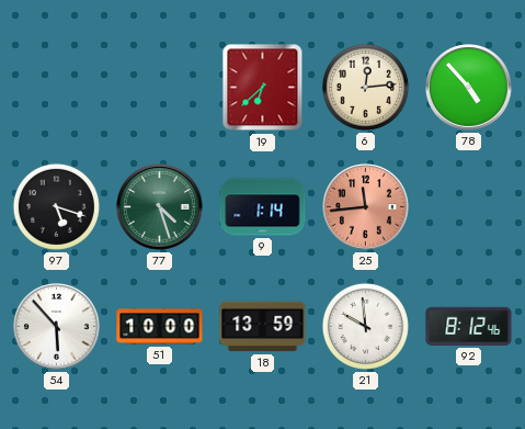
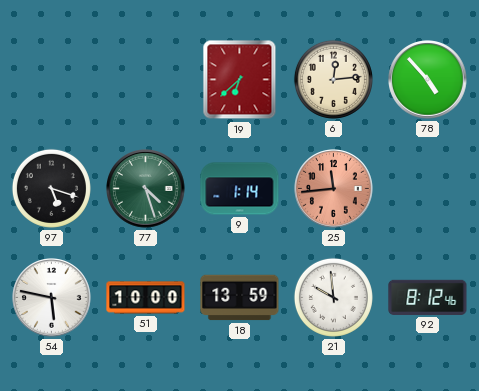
54: 5:53 -> 5:47 (52, 298)
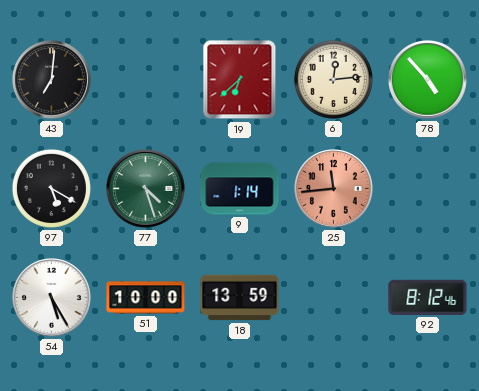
43: none -> 7:01 (52, 80)
97: 5:18 -> 5:20 (51, 188)
54: 5:47 -> 5:25 (52, 298)
21: 9:59 -> none (333, 297)
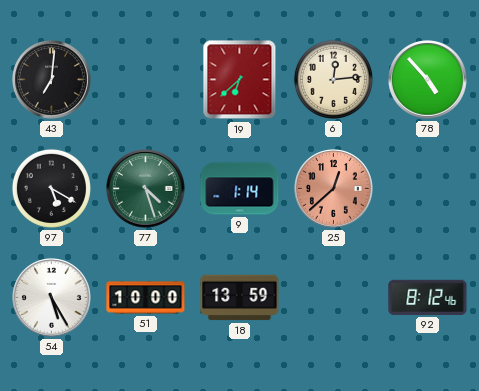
25: 11:44 -> 12:38 (334, 189)
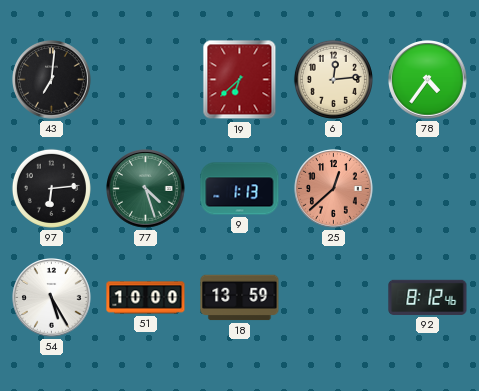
78: 4:53 -> 4:36 (428, 80)
97: 5:20 -> 6:14 (51, 188)
9: 1:14 -> 1:13 (240, 189)
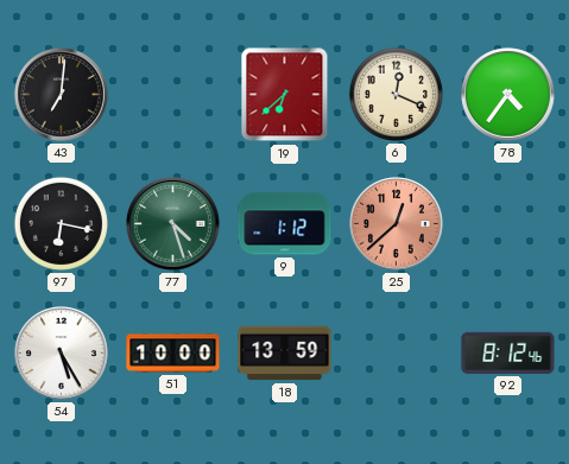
6: 12:14 -> 12:19 (396, 94)
97: 6:14 -> 6:17 (61, 223)
9: 1:13 -> 1:12 (285, 224)
